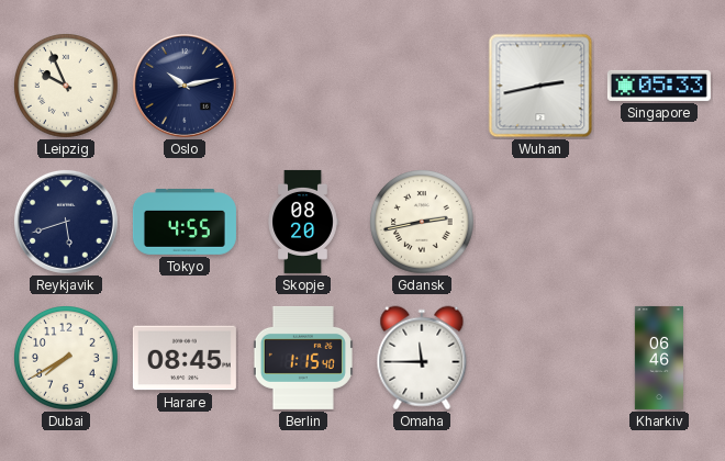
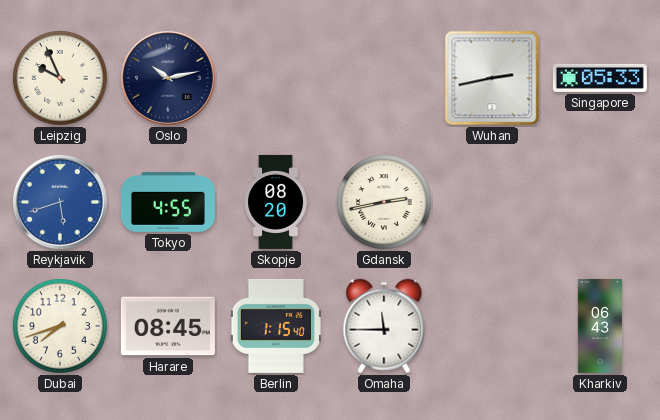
Reykjavik dial: navy -> blue (60, 202)
Dubai: 7:40 -> 7:42 (61, 327)
Kharkiv: 06:46 -> 06:43 (600, 326)
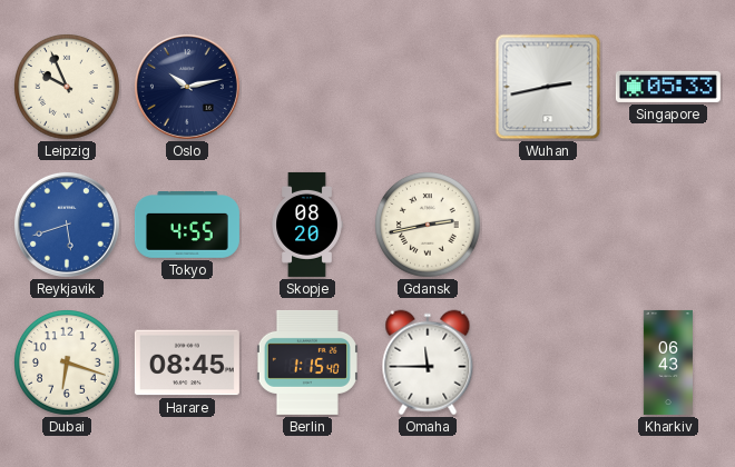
Dubai: 7:42 -> 6:18 (68, 364)
